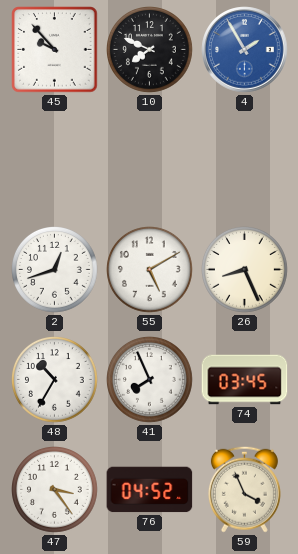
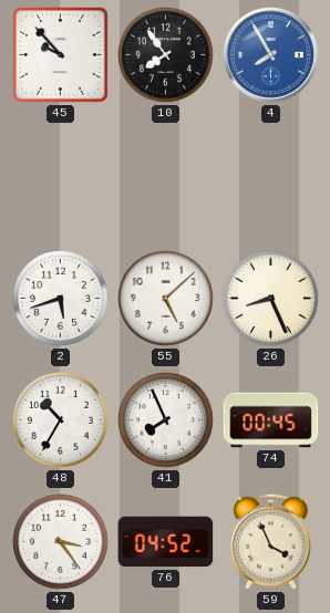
10: 7:49 -> 7:54 (166, 55)
4: 1:55 -> 7:55 (271, 55)
2: 12:42 -> 5:42 (61, 299)
55: 5:10 -> 5:08 (166, 299)
74: 03:45 -> 00:45 (271, 420)
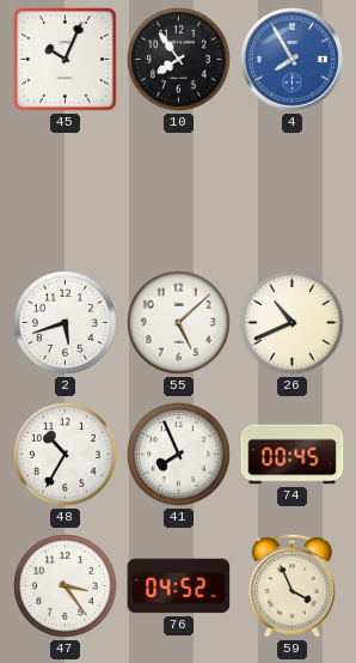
45: 9:53 -> 10:04 (66, 60)
26: 8:26 -> 10:41 (293, 323)
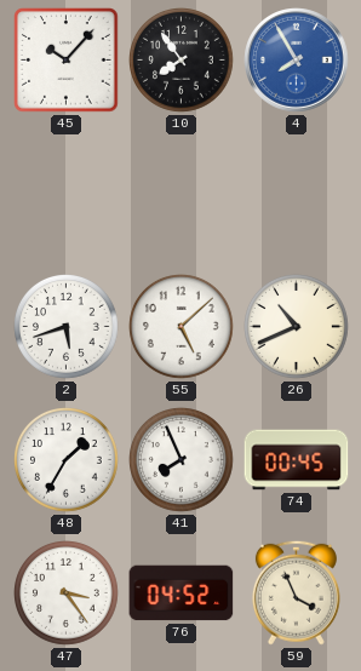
45: 10:04 -> 10:07 (67, 61)
48: 10:35 -> 1:35 (67, 460)
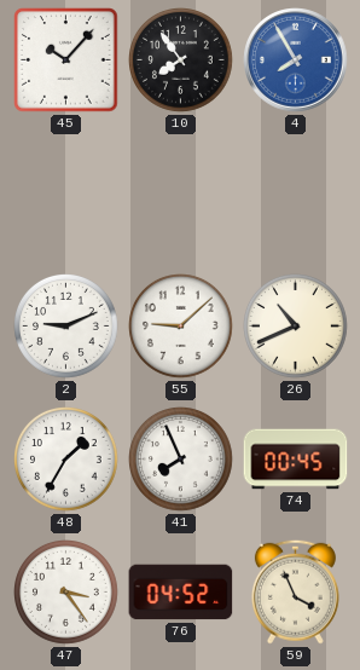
2: 5:42 -> 9:11 (66, 327)
55: 5:08 -> 9:08 (181, 327)
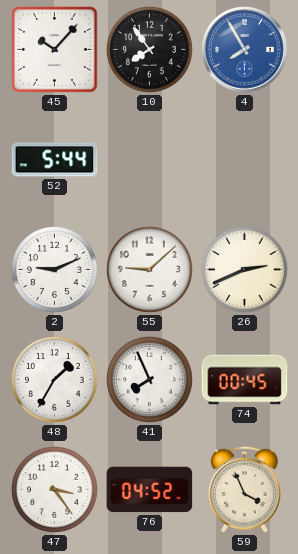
52: none -> 5:44 (55, 160)
26: 10:41 -> 2:41 (245, 270)
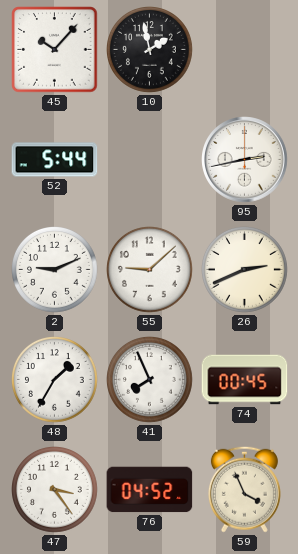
10: 7:54 -> 1:58 (150, 50)
4: 7:55 -> none (245, 50)
95: none -> 2:43 (245, 160)
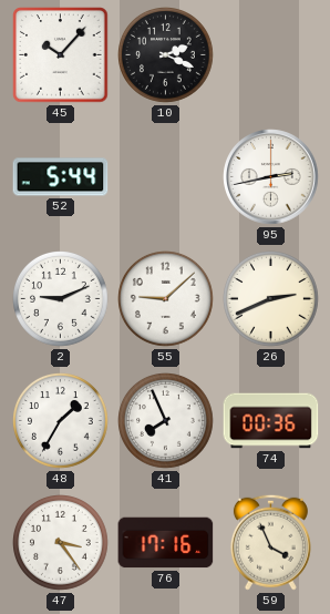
10: 1:58 -> 2:19 (166, 55)
74: 00:45 -> 00:36 (271, 421)
76: 04:52 -> 17:16 (166, 543)
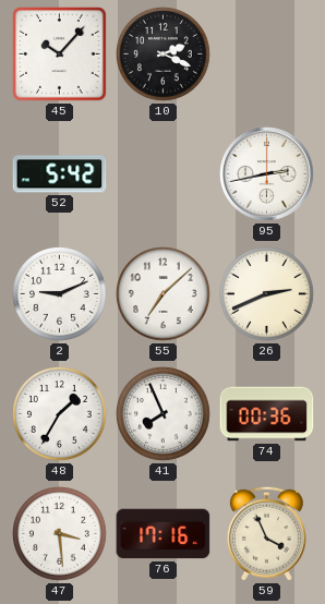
52: 5:44 -> 5:42 (60, 174)
55: 9:08 -> 7:08 (164, 294)
47: 3:24 -> 3:29 (60, 534)
